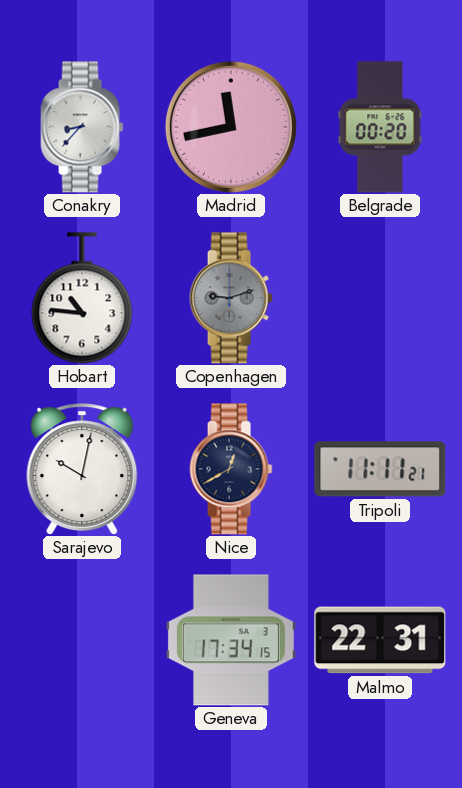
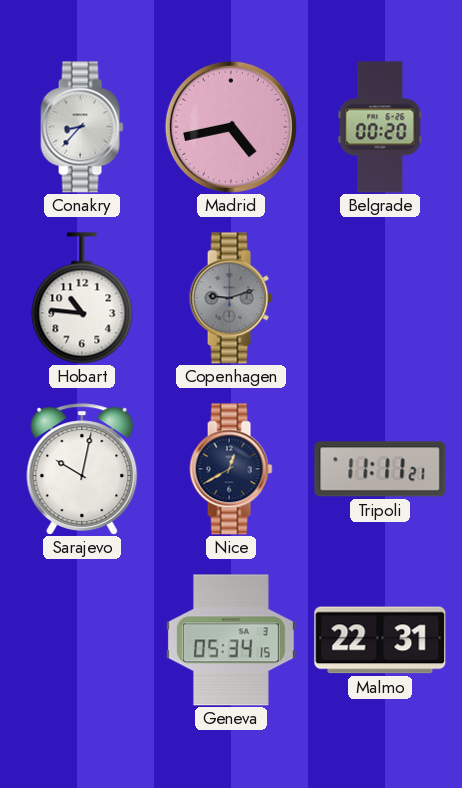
Madrid: 11:43 -> 4:43 (231, 127)
Geneva: 17:34 -> 05:34 (231, 640)
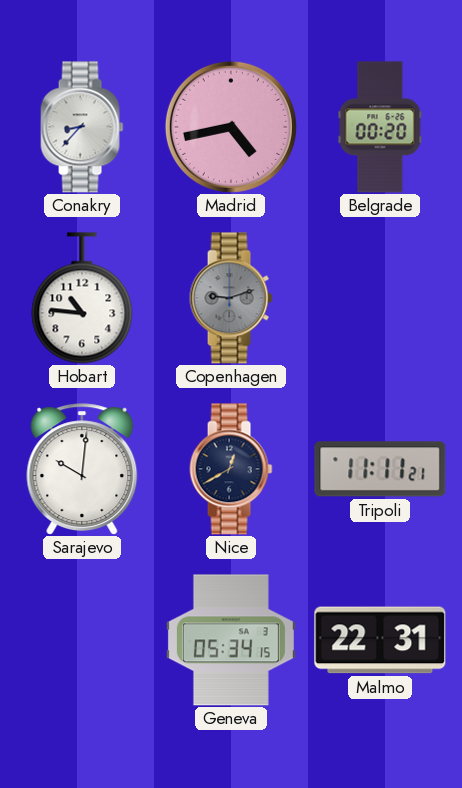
Sarajevo: 10:02 -> 10:01 (82, 469)
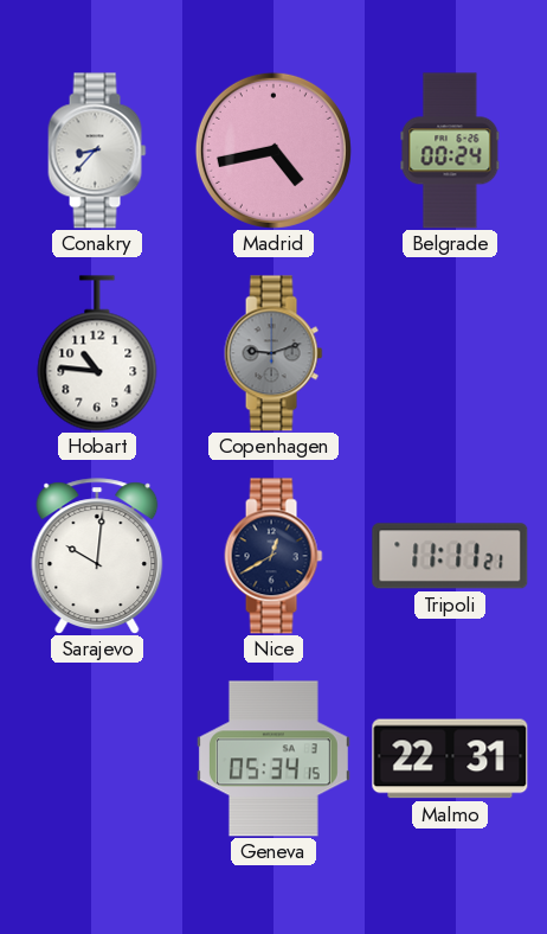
Belgrade: 00:20 -> 00:24 (450, 151)
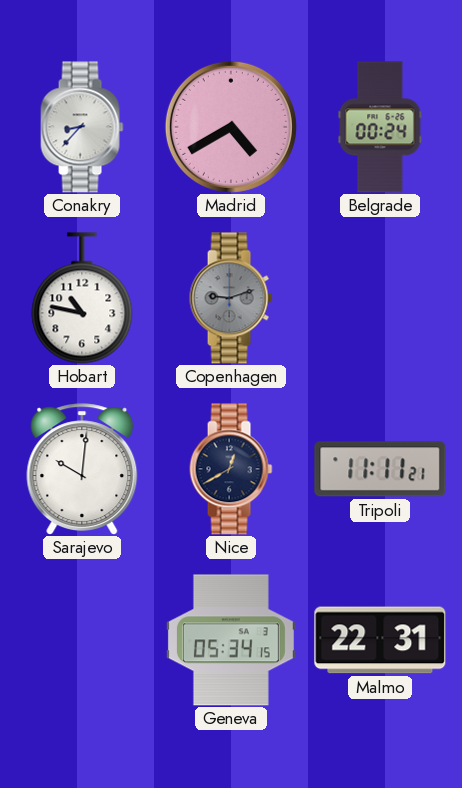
Madrid: 4:43 -> 4:40 (231, 127)
Hobart: 10:46 -> 10:47 (82, 298)
